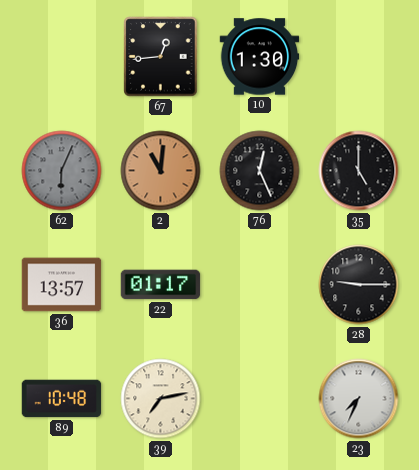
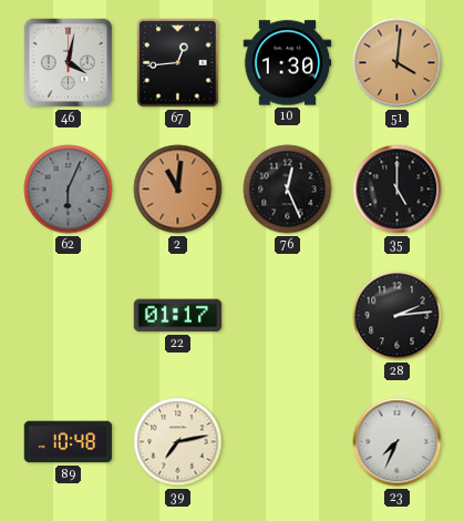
46: none -> 4:02 (69, 63)
51: none -> 4:01 (398, 63)
36: 13:57 -> none (62, 285)
28: 9:15 -> 2:14 (398, 316)
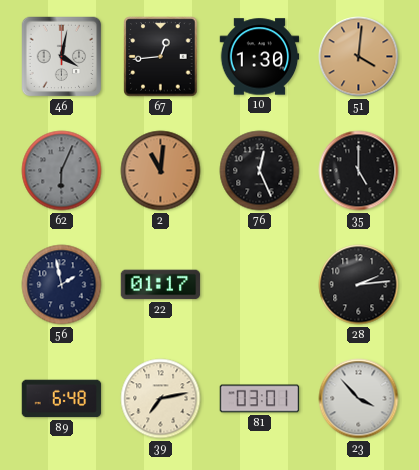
56: none -> 1:58 (62, 285)
89: 10:48 -> 6:48 (62, 399)
81: none -> 03:01 (260, 399)
23: 7:34 -> 3:53 (359, 399)
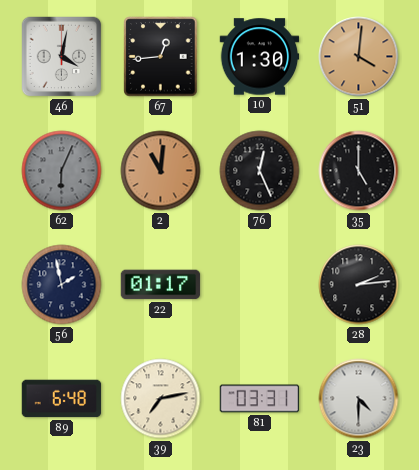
81: 03:01 -> 03:31 (260, 399)
23: 3:53 -> 4:30 (359, 399)
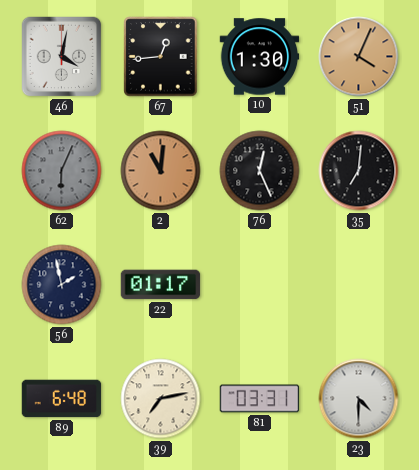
51: 4:01 -> 4:04 (359, 57)
35: 5:00 -> 7:01 (359, 171)
28: 2:14 -> none (359, 285)
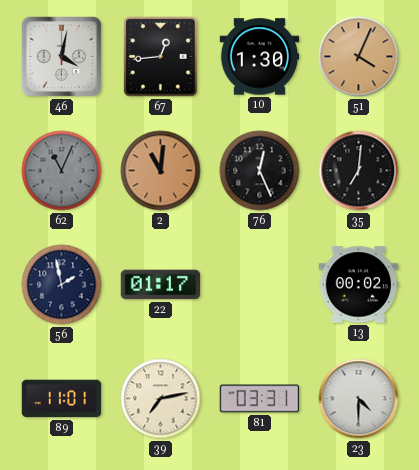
62: 6:04 -> 11:04 (62, 171)
13: none -> 00:02 (359, 285)
89: 6:48 -> 11:01 (62, 399)
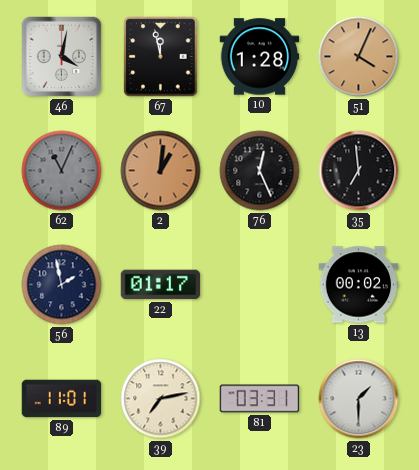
67: 12:44 -> 11:58 (161, 57)
10: 1:30 -> 1:28 (260, 57)
2: 11:01 -> 1:01 (161, 171)
35: 7:01 -> 6:59 (359, 171)
23: 4:30 -> 1:30 (359, 399)
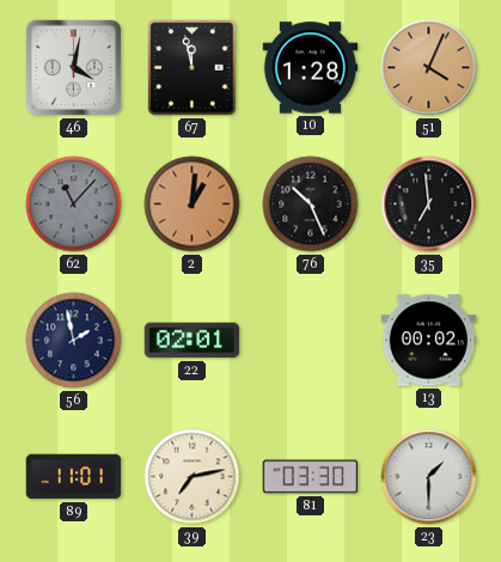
62: 11:04 -> 11:07 (74, 204)
76: 12:26 -> 10:26 (311, 204)
22: 01:17 -> 02:01 (193, 341)
81: 03:31 -> 03:30 (311, 477)
